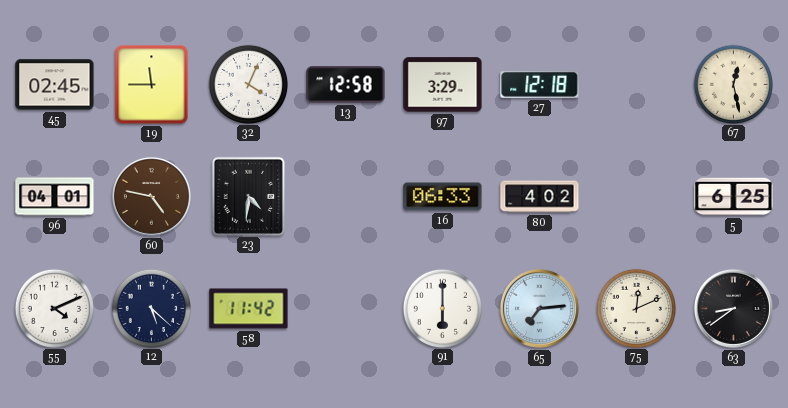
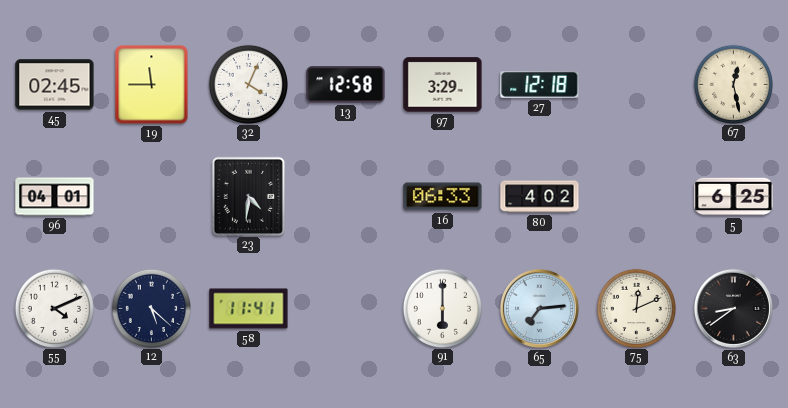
60: 4:47 -> none (151, 196)
58: 11:42 -> 11:41 (249, 309)
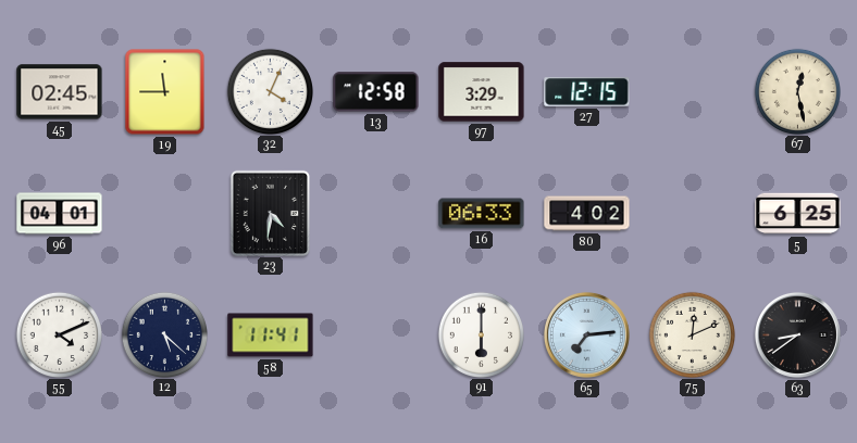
27: 12:18 -> 12:15 (587, 92)
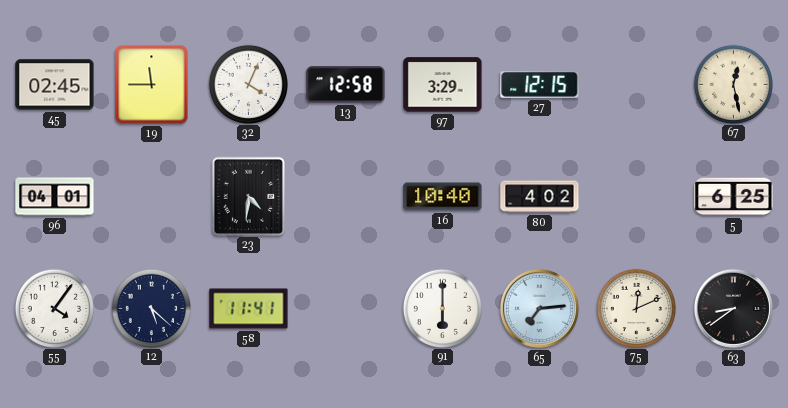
16: 06:33 -> 10:40 (443, 197)
55: 4:11 -> 4:06 (54, 308)
